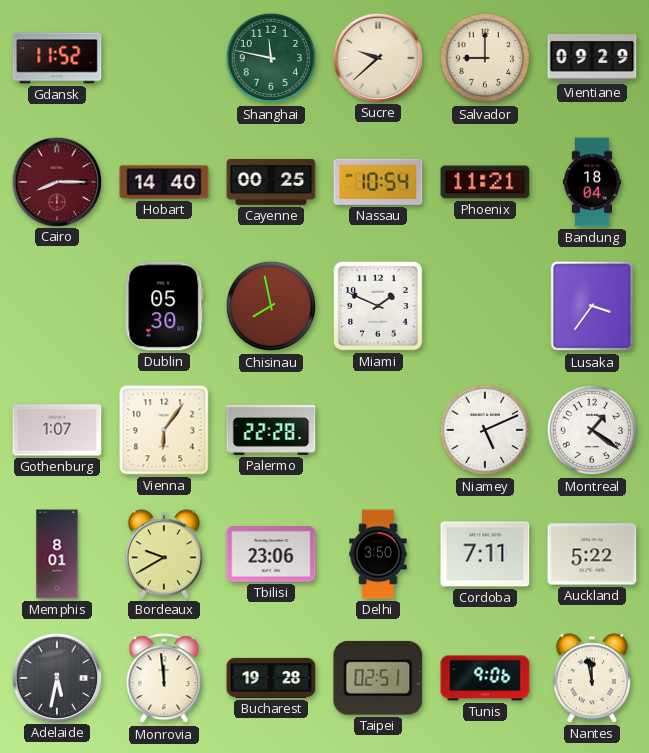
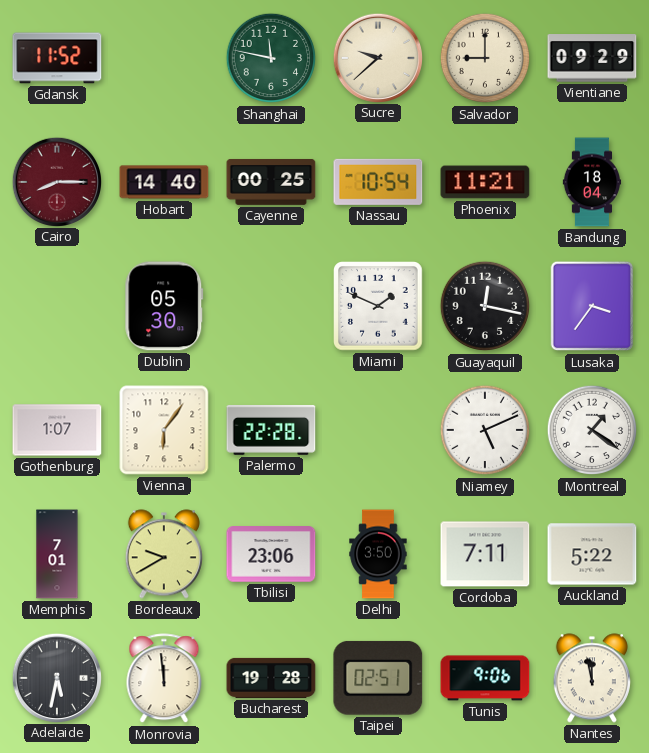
Chisinau: 7:58 -> none (271, 306)
Guayaquil: none -> 12:17 (485, 306)
Memphis: 8:01 -> 7:01 (57, 554)
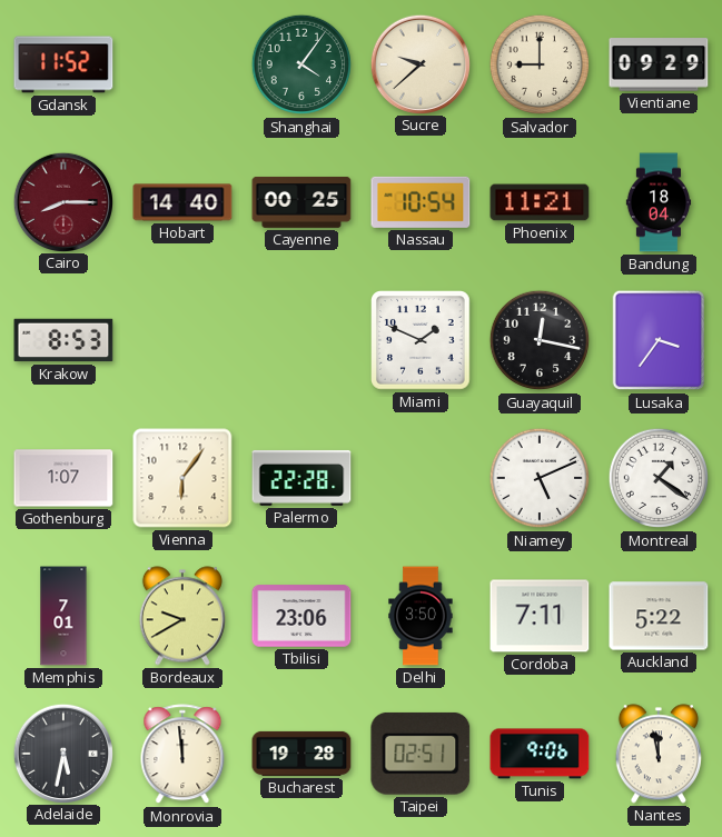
Shanghai: 11:47 -> 4:06 (301, 64)
Krakow: none -> 8:53 (63, 340)
Dublin: 05:30 -> none (164, 306)
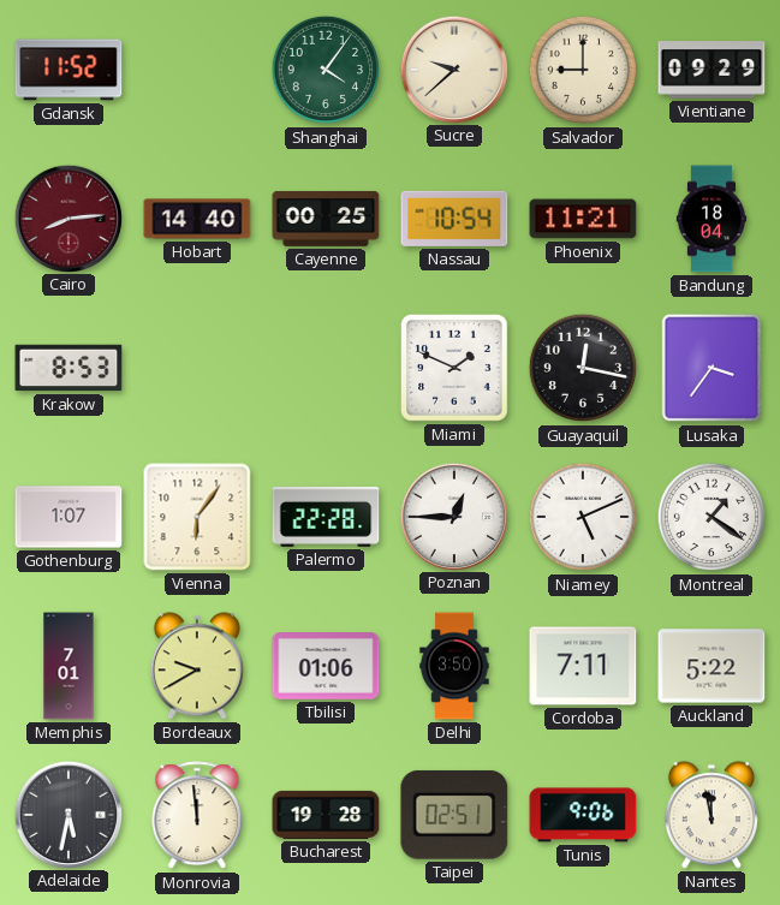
Cairo: 8:15 -> 8:14 (67, 218)
Poznan: none -> 12:45 (453, 516)
Tbilisi: 23:06 -> 01:06 (326, 666)
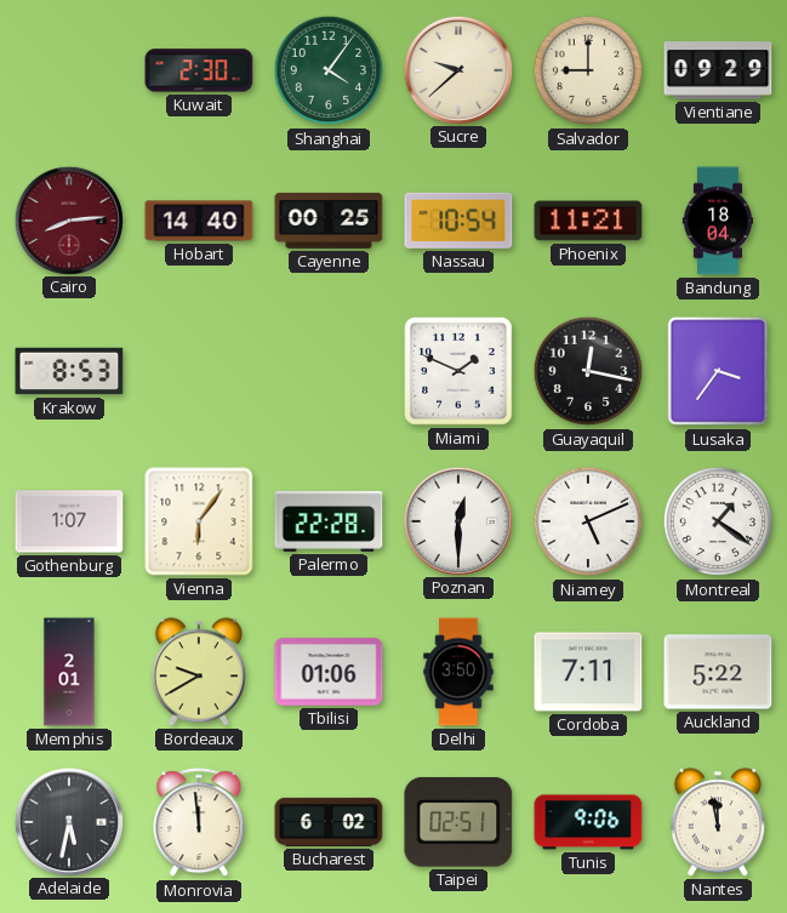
Gdansk: 11:52 -> none (69, 70)
Kuwait: none -> 2:30 (199, 70)
Poznan: 12:45 -> 12:30 (457, 520)
Memphis: 7:01 -> 2:01 (69, 672)
Bucharest: 19:28 -> 6:02 (329, 822)
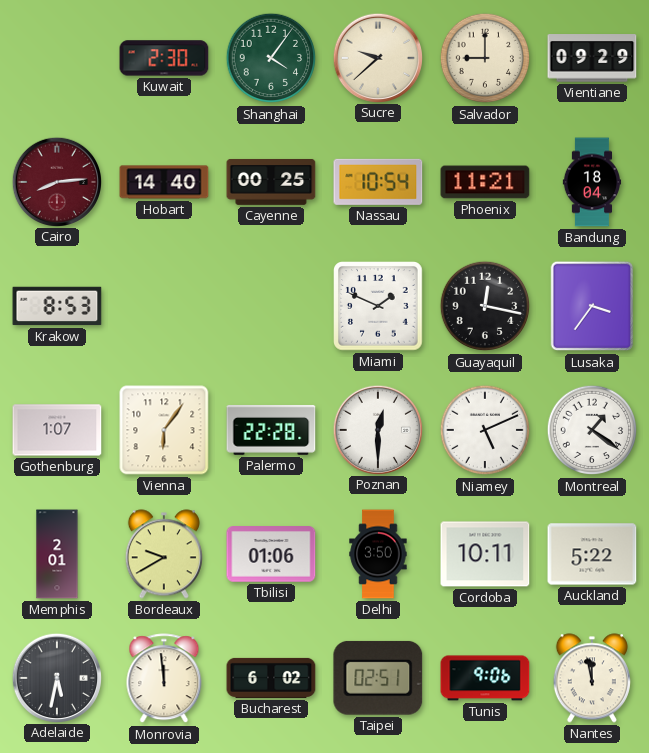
Cordoba: 7:11 -> 10:11 (485, 554)
